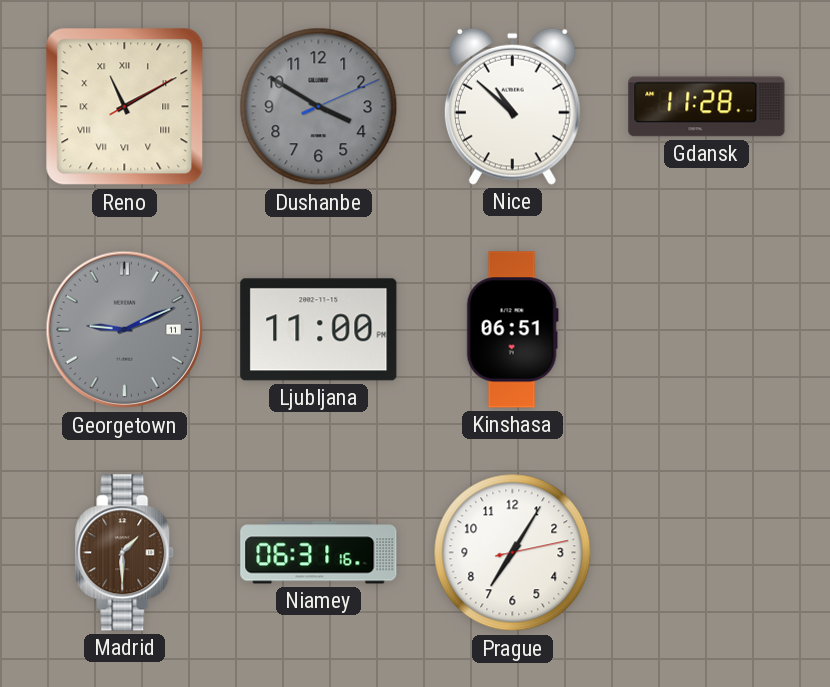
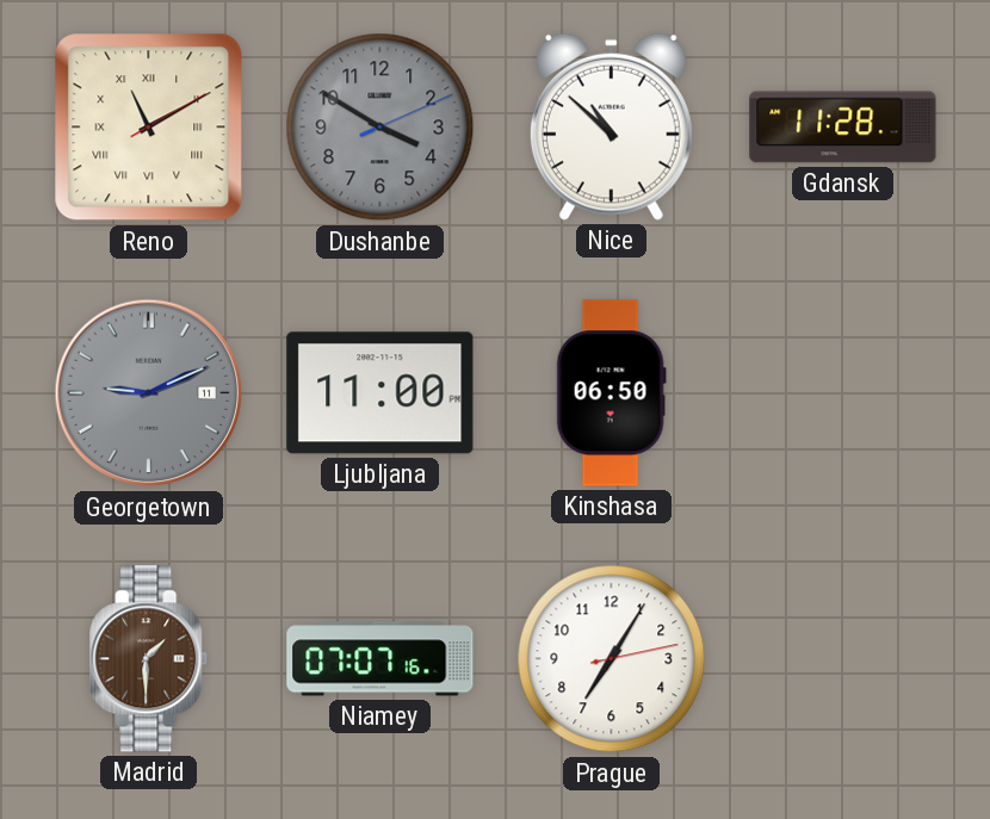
Kinshasa: 06:51 -> 06:50 (611, 393)
Niamey: 06:31 -> 07:07 (380, 659)
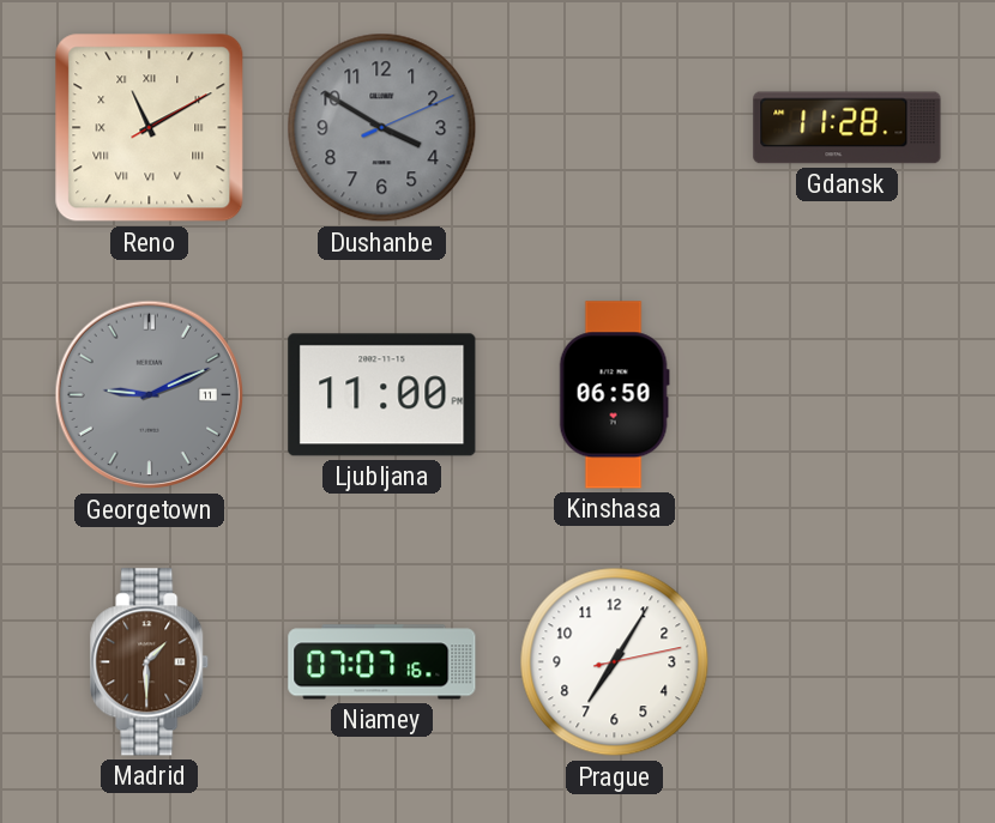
Nice: 10:52 -> none (611, 126)
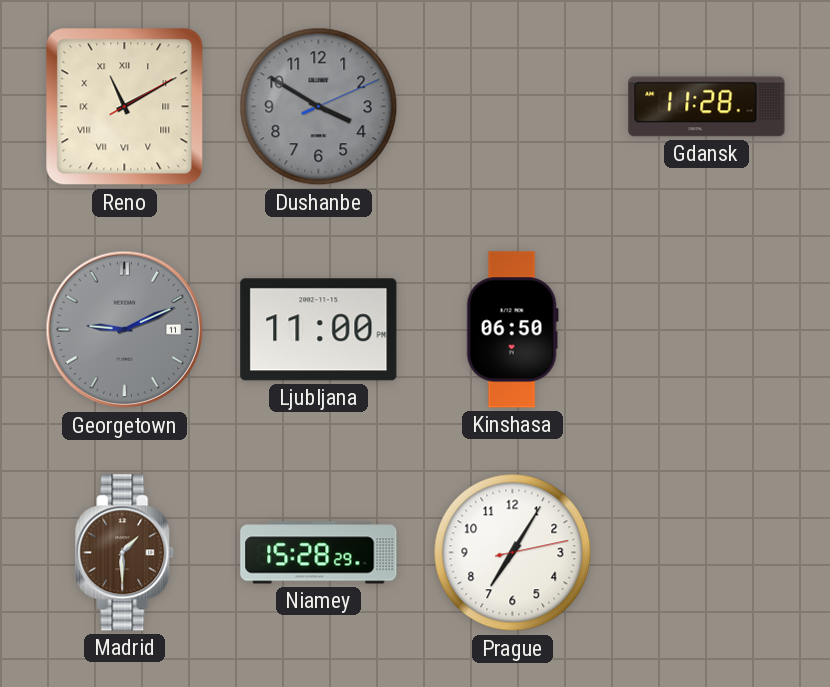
Niamey: 07:07 -> 15:28 (319, 553)
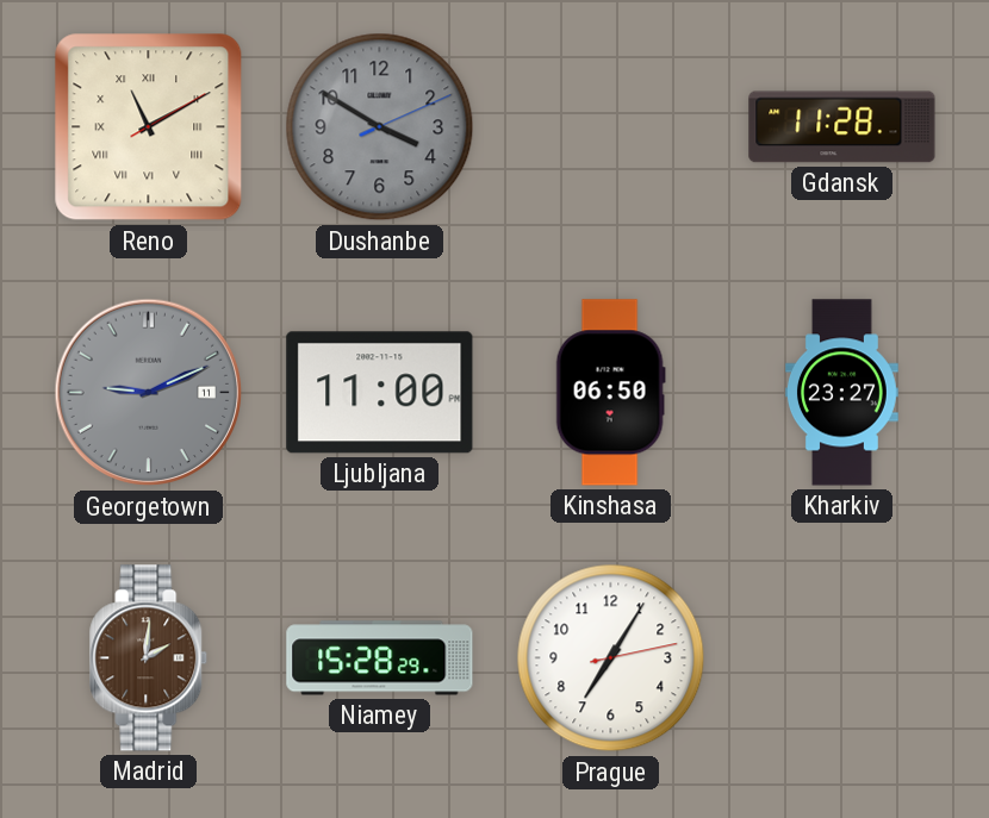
Kharkiv: none -> 23:27 (842, 393)
Madrid: 1:30 -> 2:01 (149, 658)
